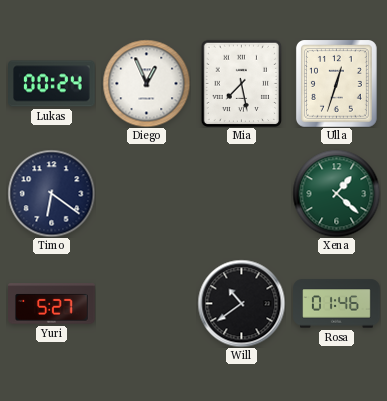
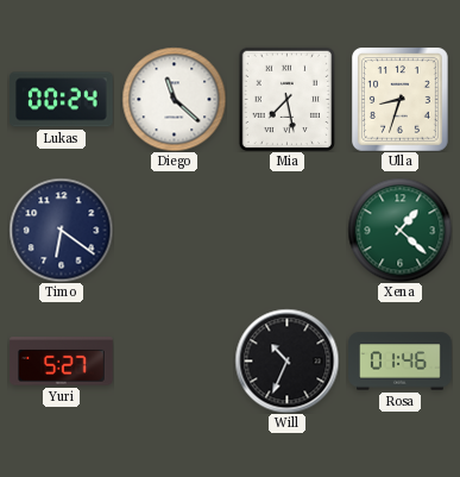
Diego: 12:56 -> 11:22 (174, 99)
Ulla: 12:33 -> 8:33 (401, 100)
Will: 10:39 -> 10:34 (286, 360)
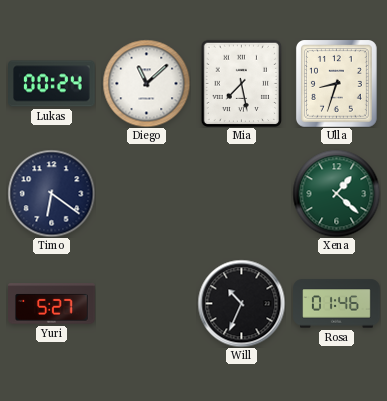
Diego: 11:22 -> 11:08 (146, 83)
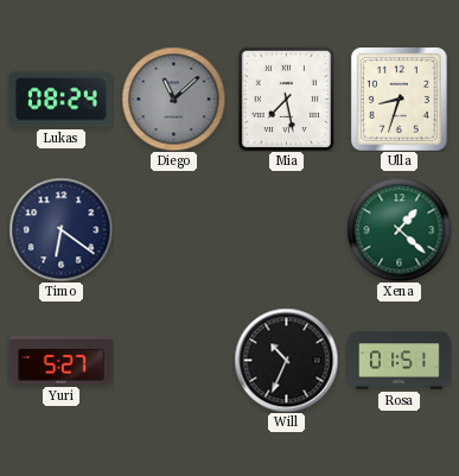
Lukas: 00:24 -> 08:24 (62, 100)
Diego dial: white -> grey (173, 99)
Rosa: 01:46 -> 01:51 (400, 361)
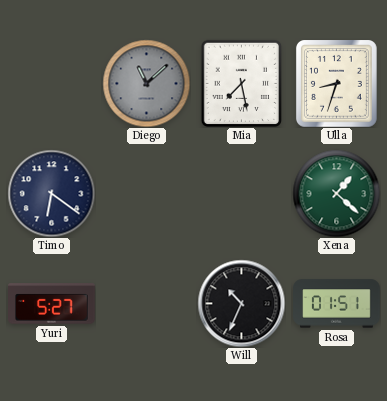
Lukas: 08:24 -> none (62, 100)
